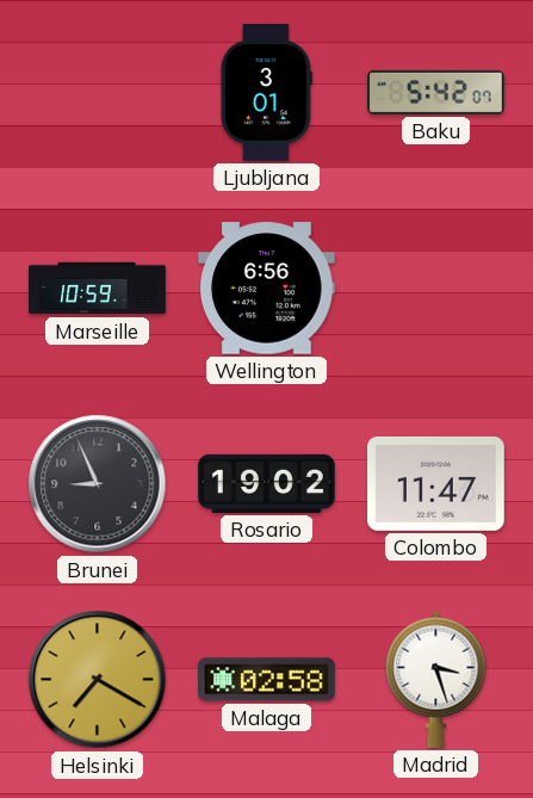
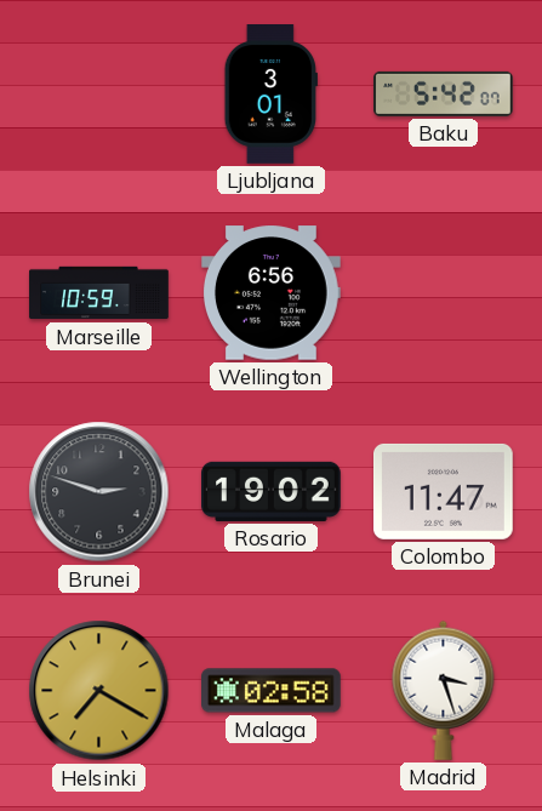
Brunei: 8:56 -> 2:48 (99, 492)
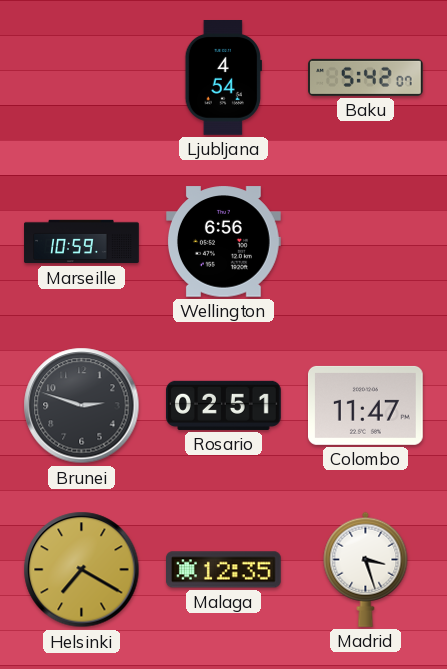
Ljubljana: 3:01 -> 4:54 (223, 78)
Rosario: 19:02 -> 02:51 (224, 405)
Malaga: 02:58 -> 12:35 (224, 570)
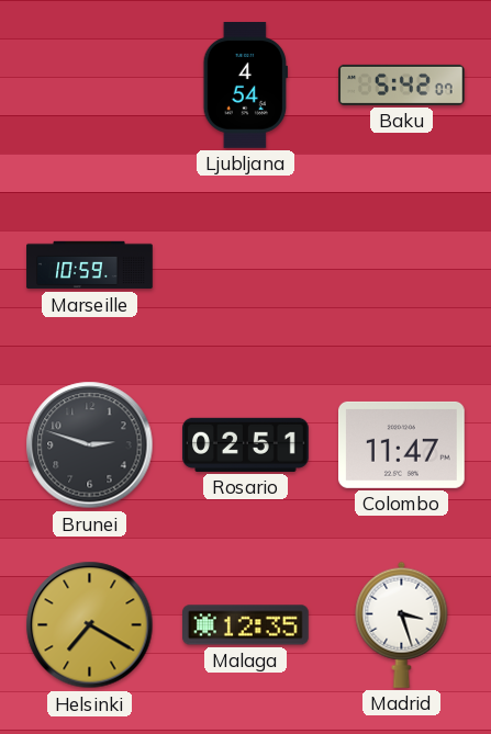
Wellington: 6:56 -> none (224, 242)
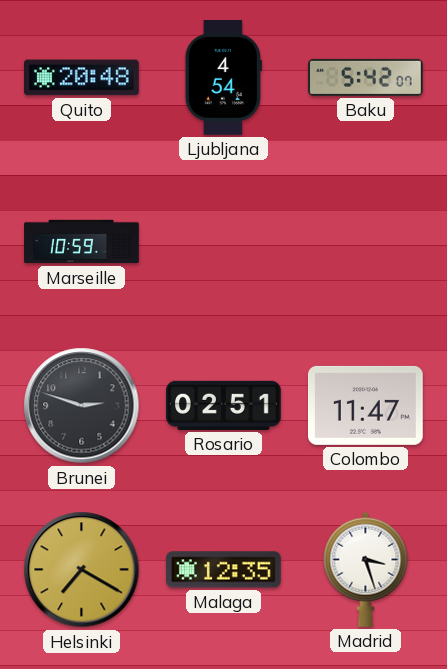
Quito: none -> 20:48 (82, 78)
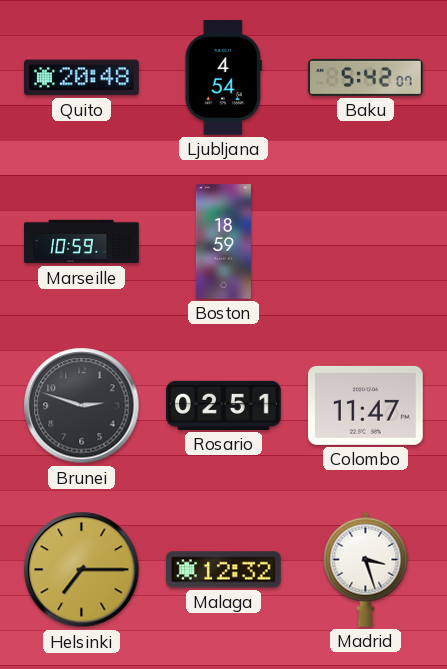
Boston: none -> 18:59 (223, 242)
Helsinki: 7:20 -> 7:15 (82, 570)
Malaga: 12:35 -> 12:32 (224, 570)
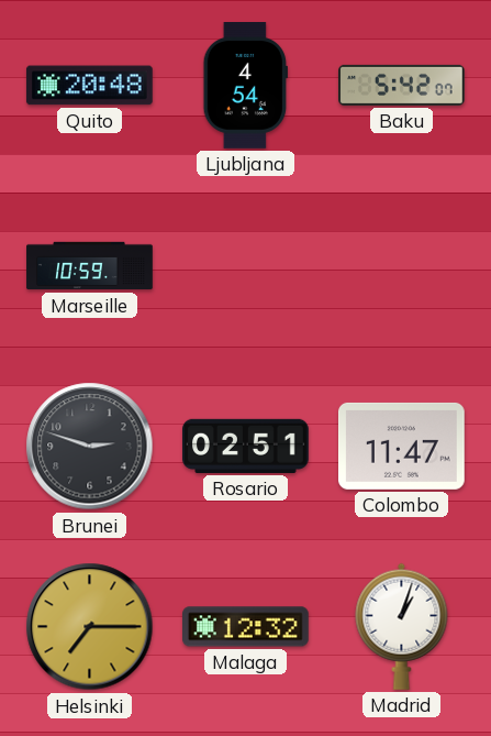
Boston: 18:59 -> none (223, 242)
Madrid: 3:27 -> 1:03 (402, 626)
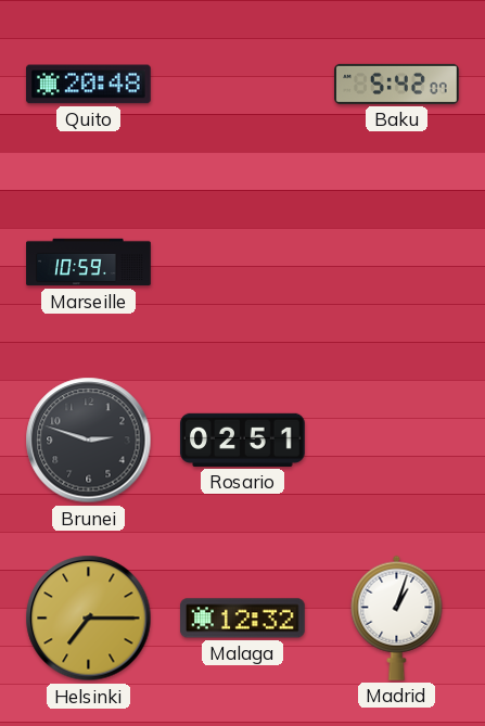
Ljubljana: 4:54 -> none (245, 86)
Colombo: 11:47 -> none (402, 446)
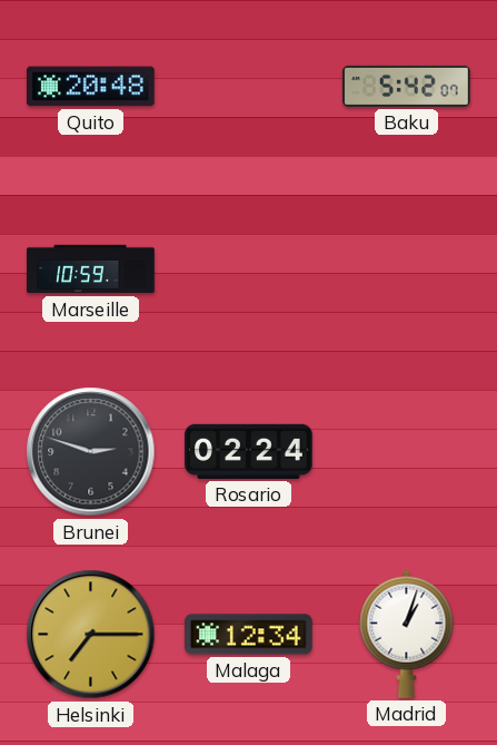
Rosario: 02:51 -> 02:24 (249, 451)
Malaga: 12:32 -> 12:34 (249, 635)
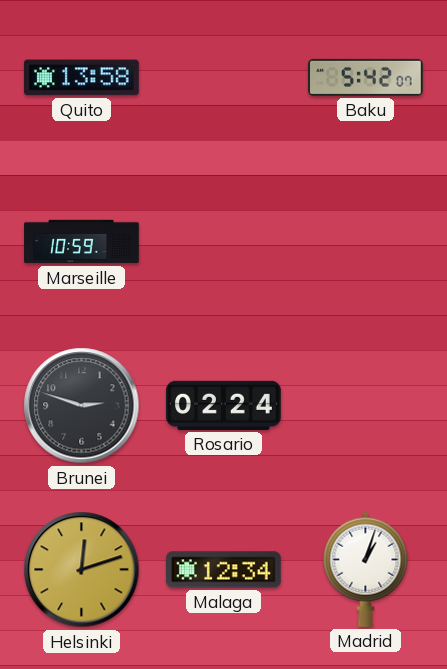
Quito: 20:48 -> 13:58 (82, 78)
Helsinki: 7:15 -> 12:12 (82, 570)
